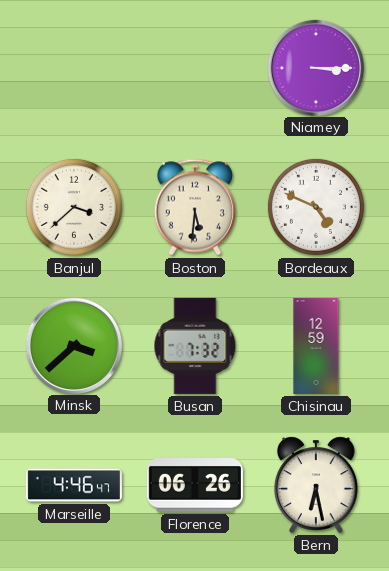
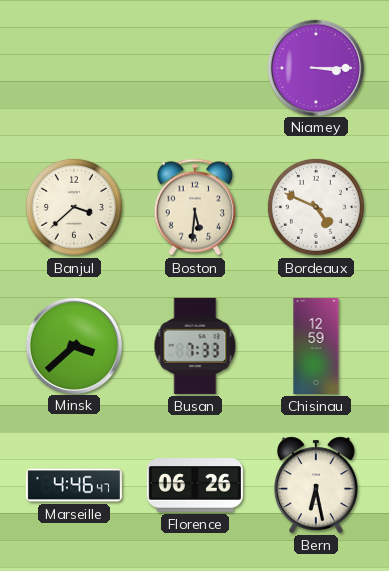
Busan: 7:32 -> 7:33 (195, 346)
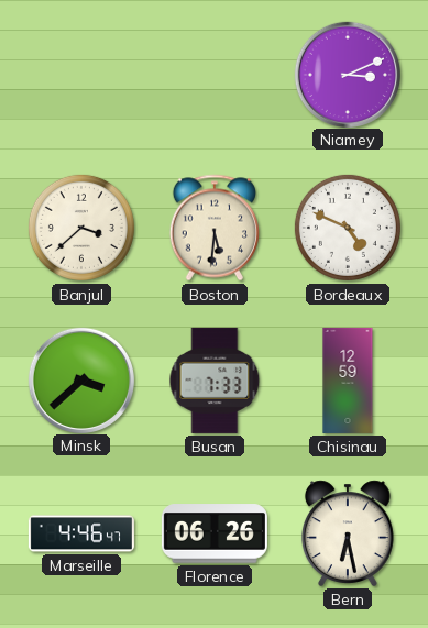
Niamey: 3:15 -> 3:11 (347, 74)
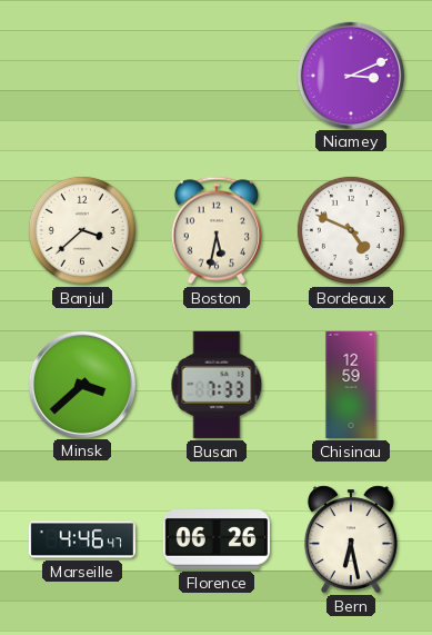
Boston: 5:31 -> 5:32 (215, 230)
